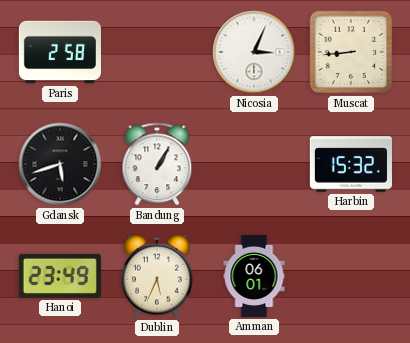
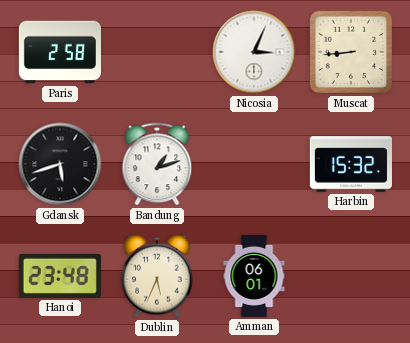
Bandung: 1:05 -> 1:12 (157, 164)
Hanoi: 23:49 -> 23:48 (60, 276)
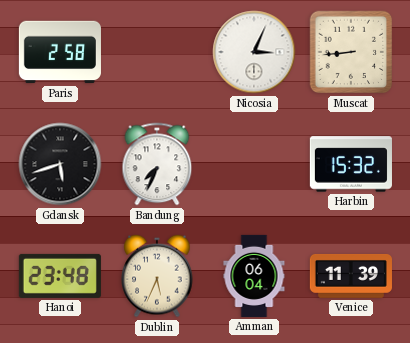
Bandung: 1:12 -> 7:34 (157, 164)
Amman: 06:01 -> 06:04 (254, 276)
Venice: none -> 11:39 (351, 276)
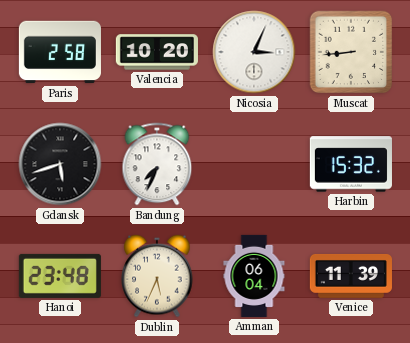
Valencia: none -> 10:20 (157, 52)
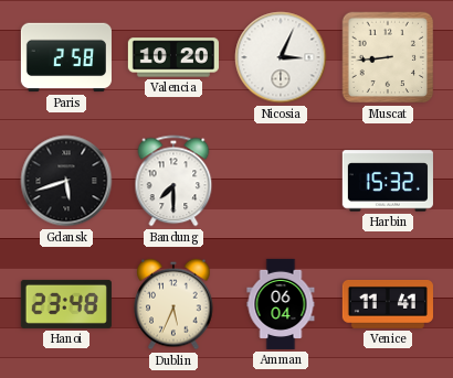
Bandung: 7:34 -> 7:30 (173, 181)
Venice: 11:39 -> 11:41 (388, 304)
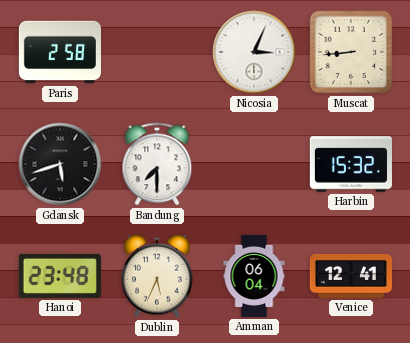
Valencia: 10:20 -> none (173, 57)
Venice: 11:41 -> 12:41 (351, 276)
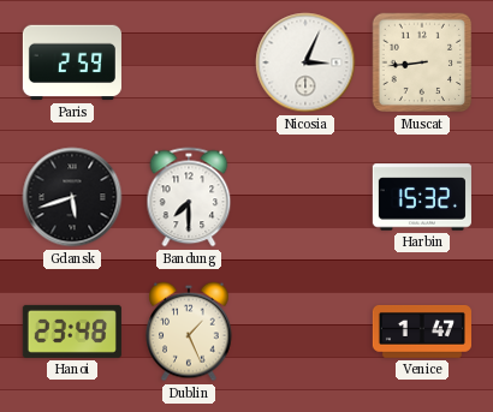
Paris: 2:58 -> 2:59 (72, 62)
Dublin: 5:34 -> 1:26 (189, 332)
Amman: 06:04 -> none (254, 276)
Venice: 12:41 -> 1:47 (422, 332)
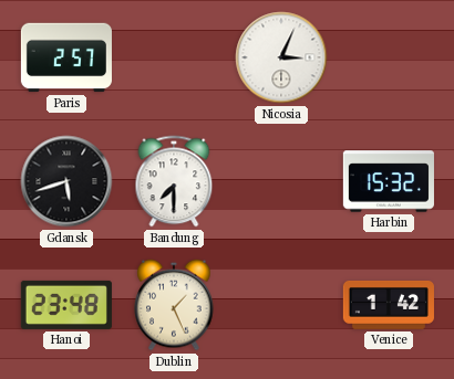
Paris: 2:59 -> 2:57 (66, 57)
Muscat: 8:44 -> none (422, 62)
Venice: 1:47 -> 1:42 (389, 305)
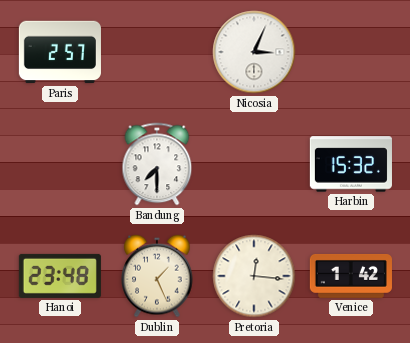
Gdansk: 5:42 -> none (66, 181)
Pretoria: none -> 12:16 (254, 276)
